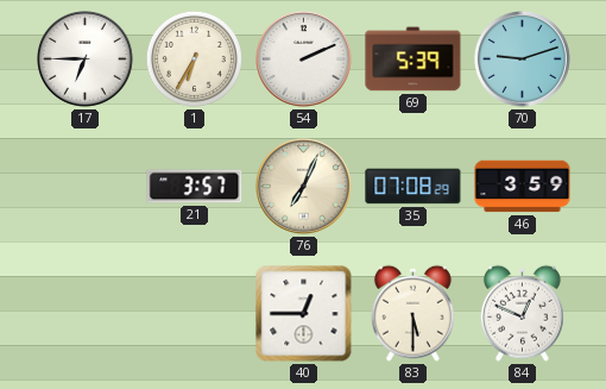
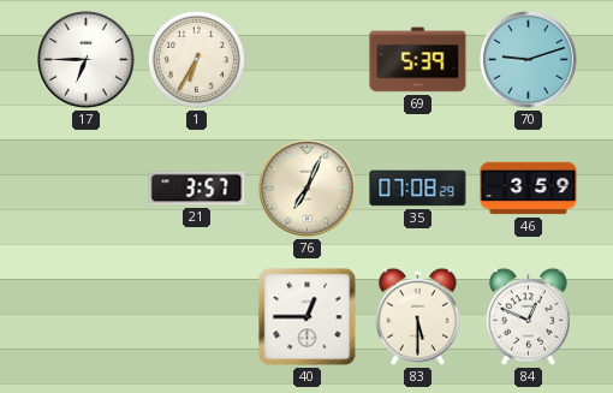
54: 2:11 -> none (304, 59)
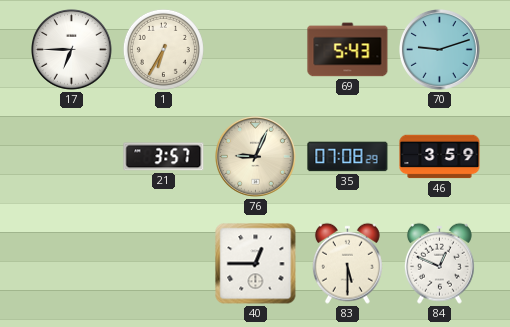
69: 5:39 -> 5:43 (348, 50)
76: 7:04 -> 9:04 (256, 157)
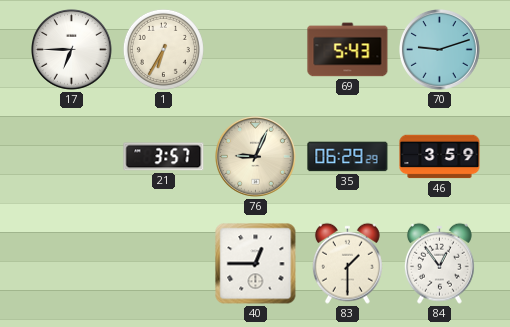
35: 07:08 -> 06:29 (348, 157)
83: 5:30 -> 1:30 (347, 263)
84: 12:49 -> 12:54 (439, 263)
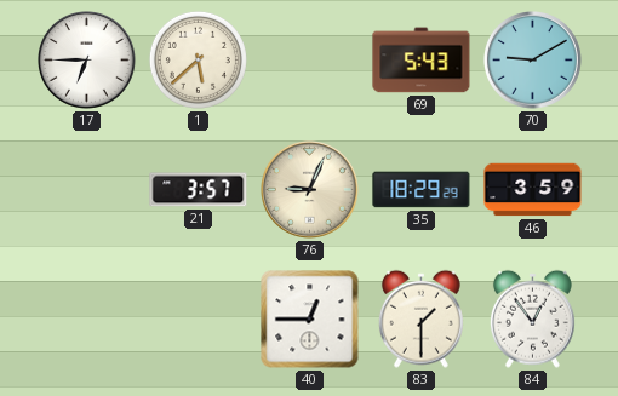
1: 6:35 -> 5:38 (198, 59)
70: 9:12 -> 9:10 (533, 61)
35: 06:29 -> 18:29 (422, 190)
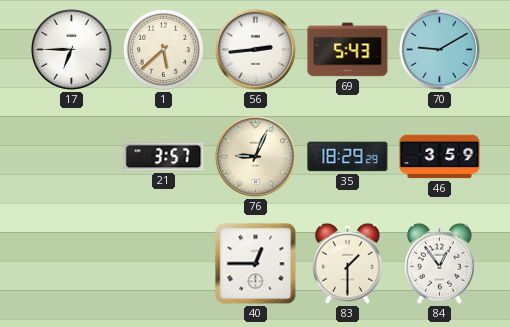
56: none -> 2:44 (256, 50)
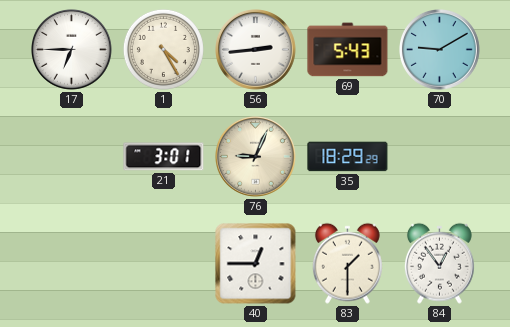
1: 5:38 -> 4:25 (163, 49)
21: 3:57 -> 3:01 (164, 157)
46: 3:59 -> none (440, 157)
